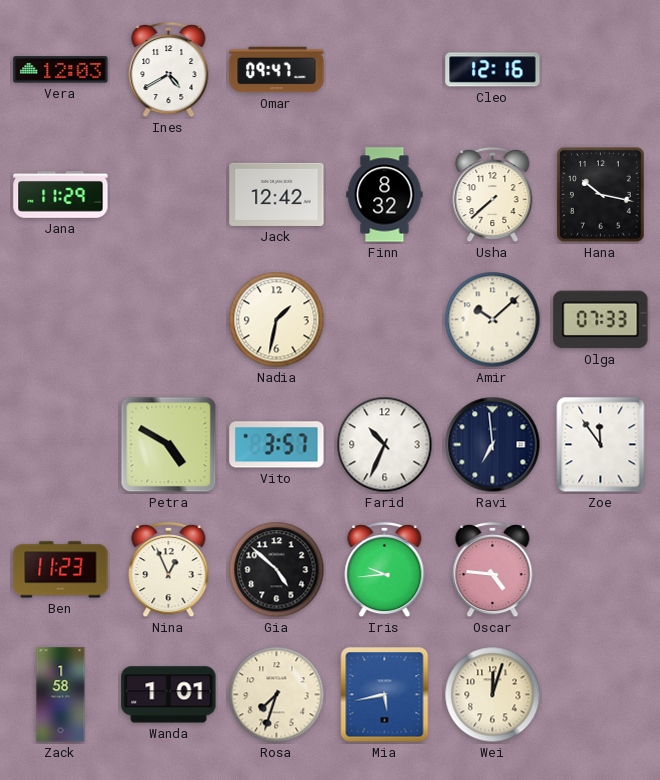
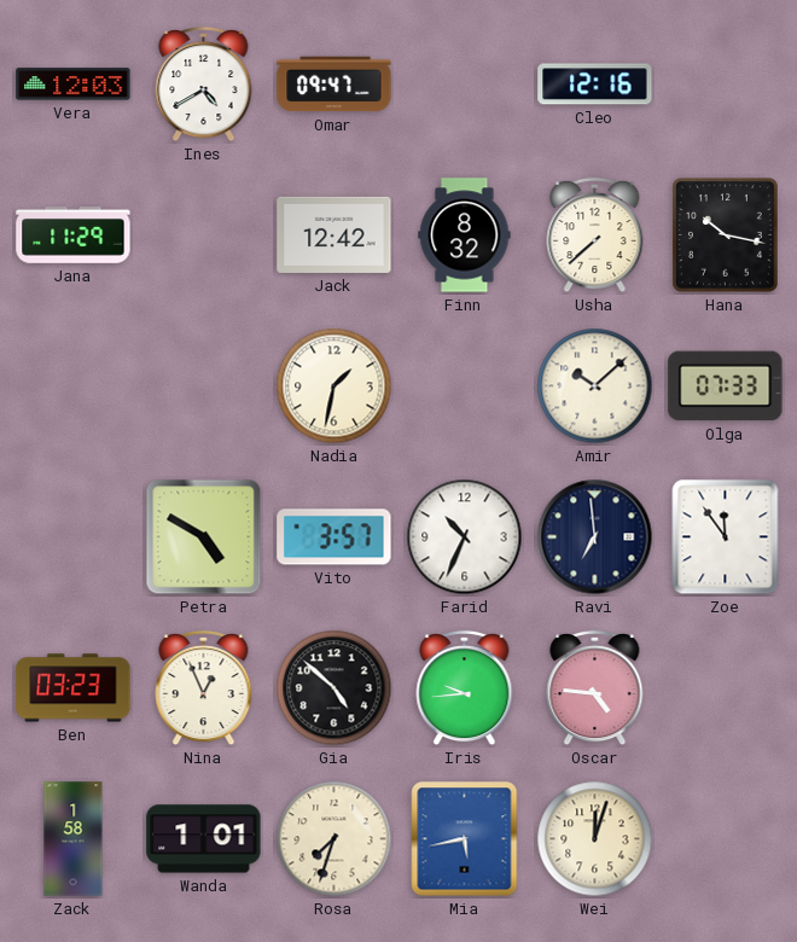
Ben: 11:23 -> 03:23 (74, 688)
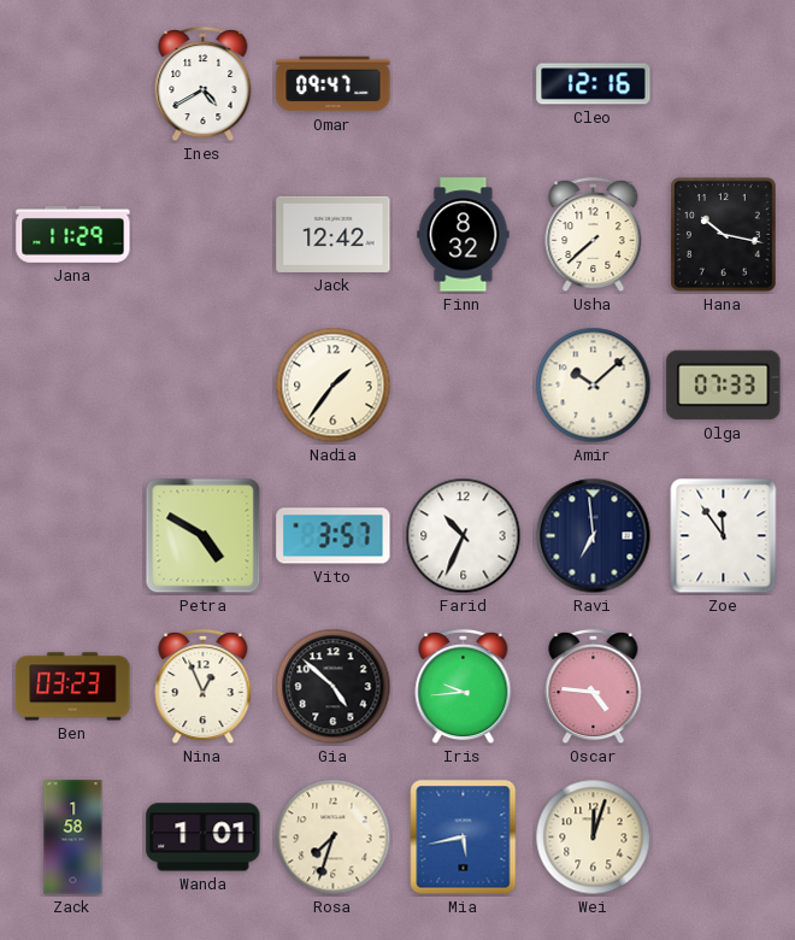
Vera: 12:03 -> none (74, 85)
Nadia: 1:32 -> 1:36 (334, 386)
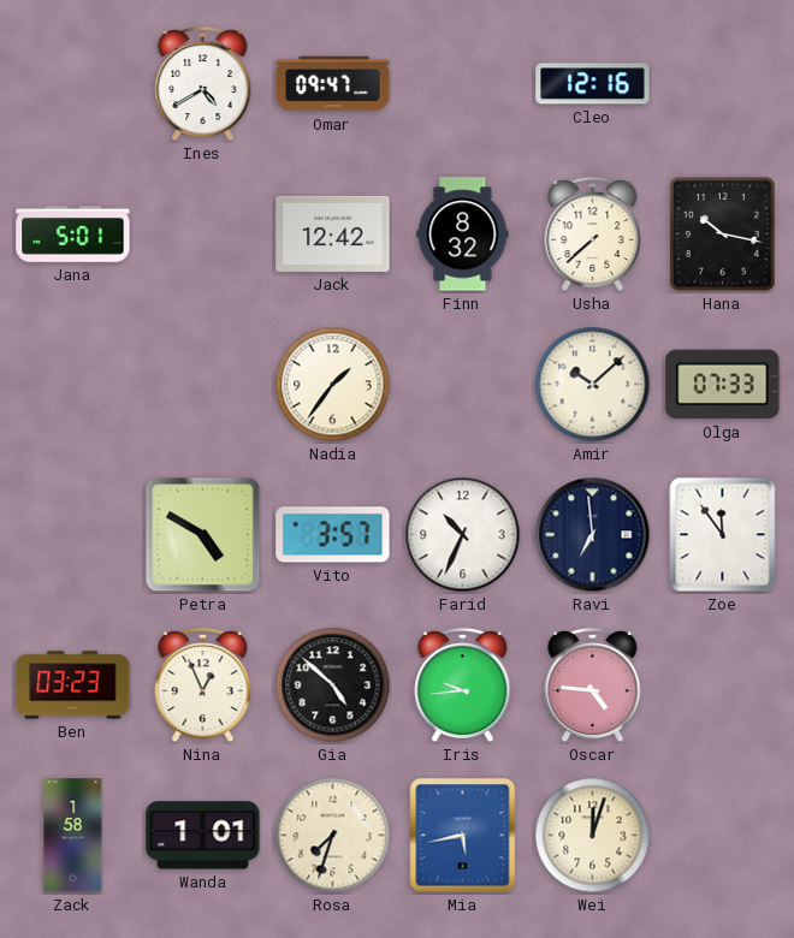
Jana: 11:29 -> 5:01 (73, 234)
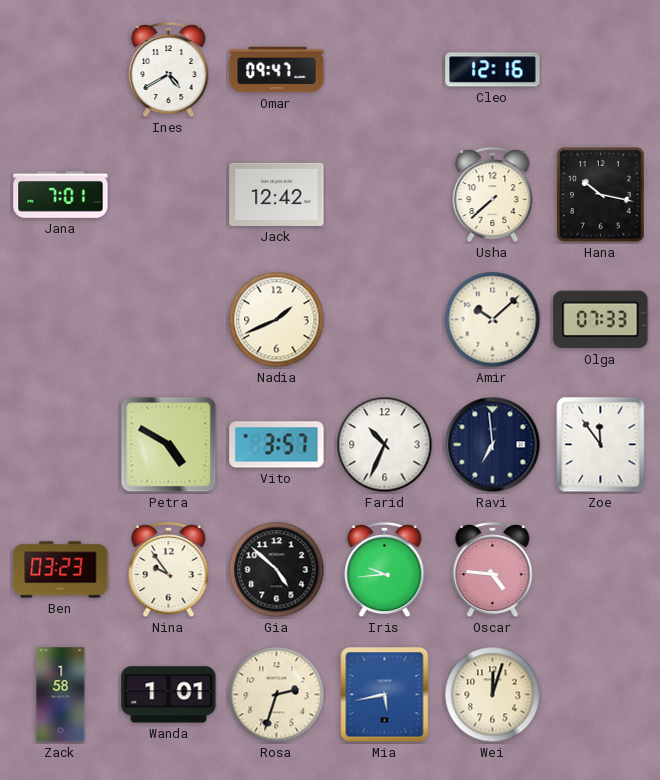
Jana: 5:01 -> 7:01 (61, 195)
Finn: 8:32 -> none (463, 234)
Nadia: 1:36 -> 1:41 (277, 320)
Nina: 12:56 -> 9:54 (169, 570)
Rosa: 7:33 -> 2:33 (277, 695)
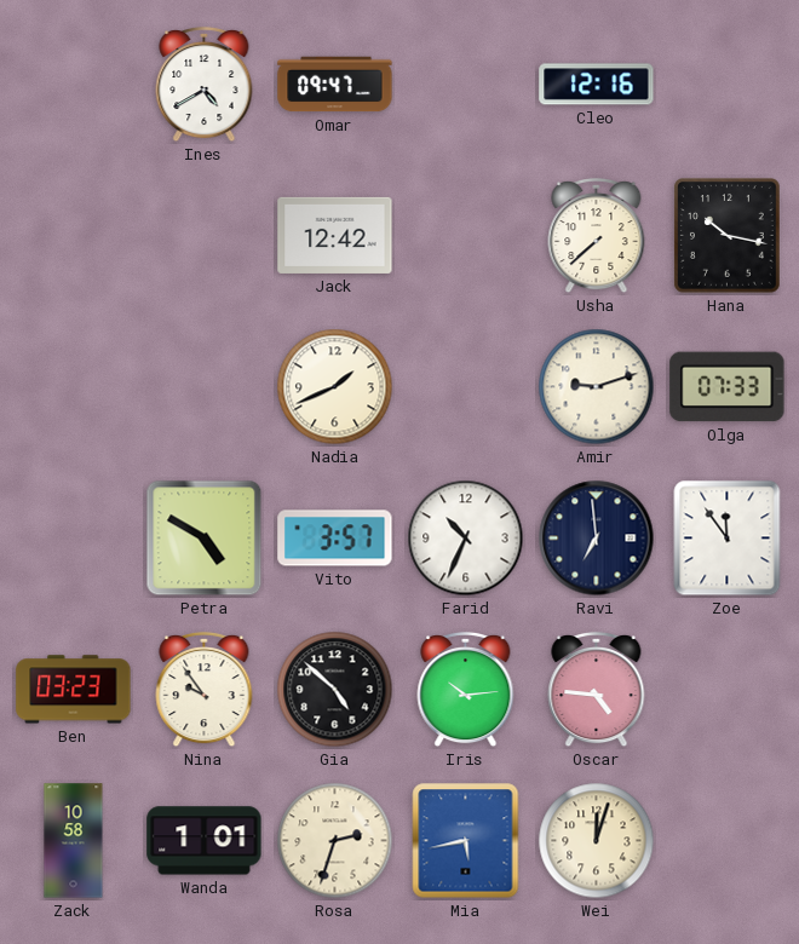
Jana: 7:01 -> none (61, 195)
Amir: 10:08 -> 9:12 (597, 387)
Iris: 9:44 -> 10:14 (466, 690)
Zack: 1:58 -> 10:58 (74, 841)
